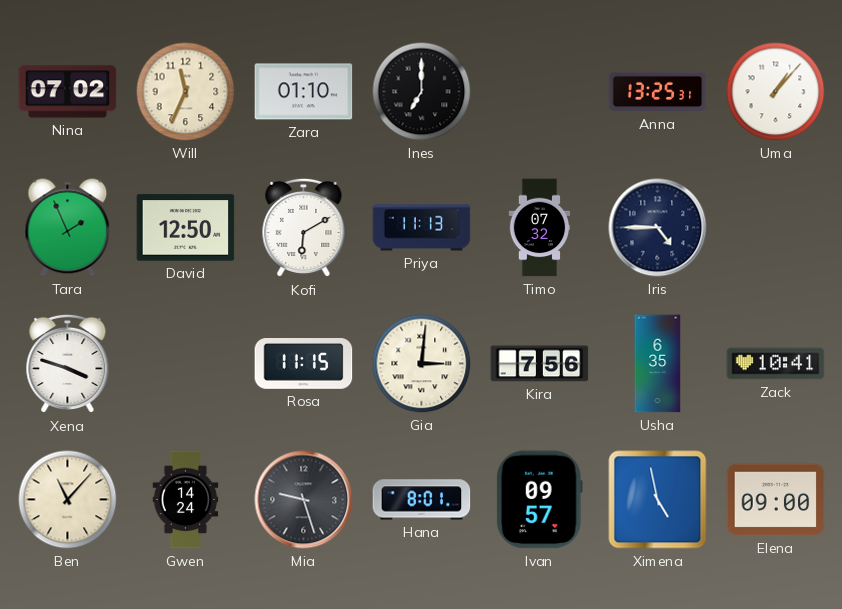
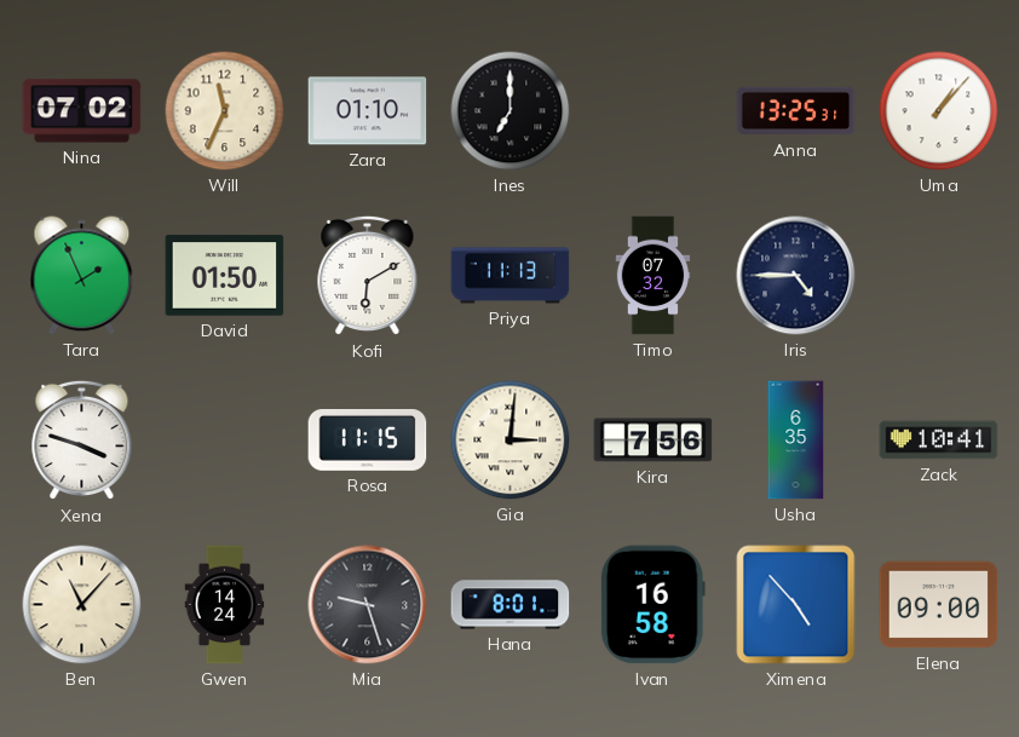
David: 12:50 -> 01:50 (225, 276)
Ivan: 09:57 -> 16:58 (652, 605)
Ximena: 4:58 -> 4:53 (796, 605)
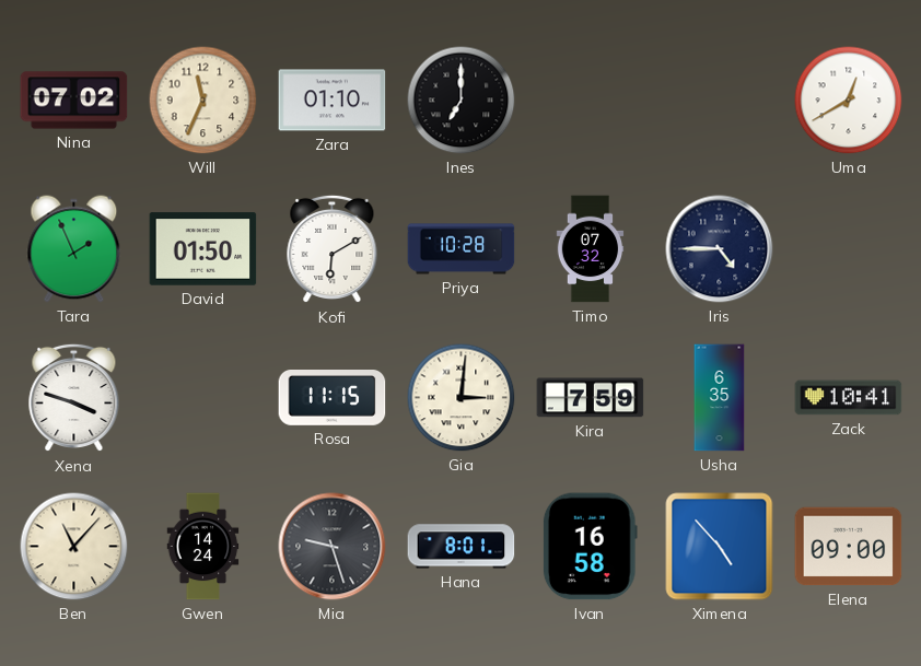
Anna: 13:25 -> none (796, 111)
Uma: 1:07 -> 12:40 (849, 101)
Priya: 11:13 -> 10:28 (462, 249)
Kira: 7:56 -> 7:59 (591, 398)
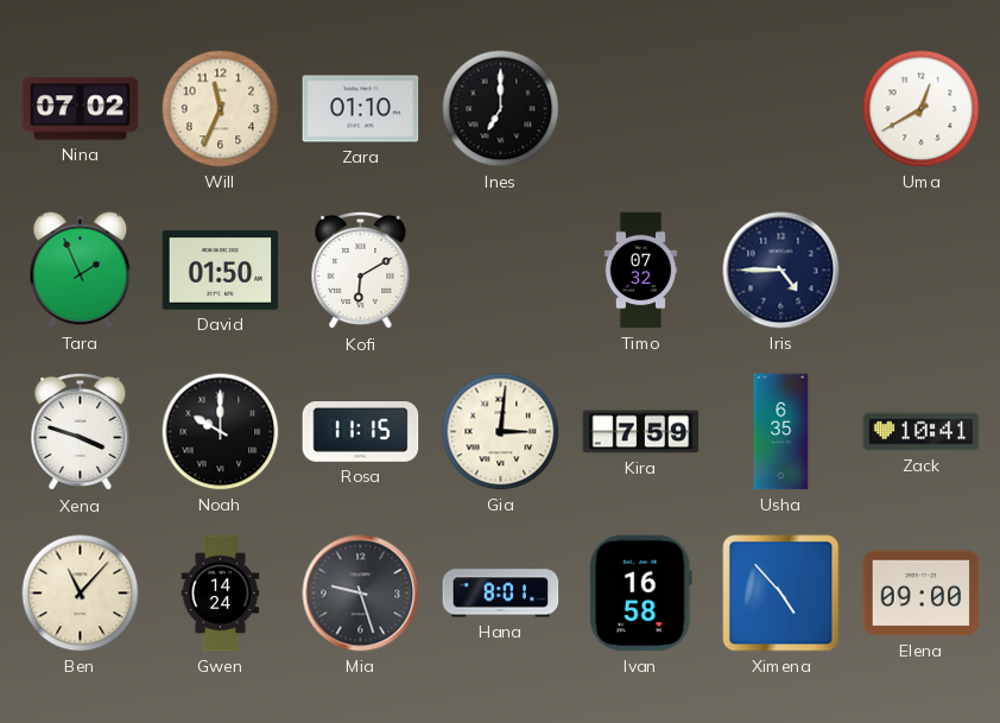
Priya: 10:28 -> none (462, 249)
Noah: none -> 10:00 (221, 432)
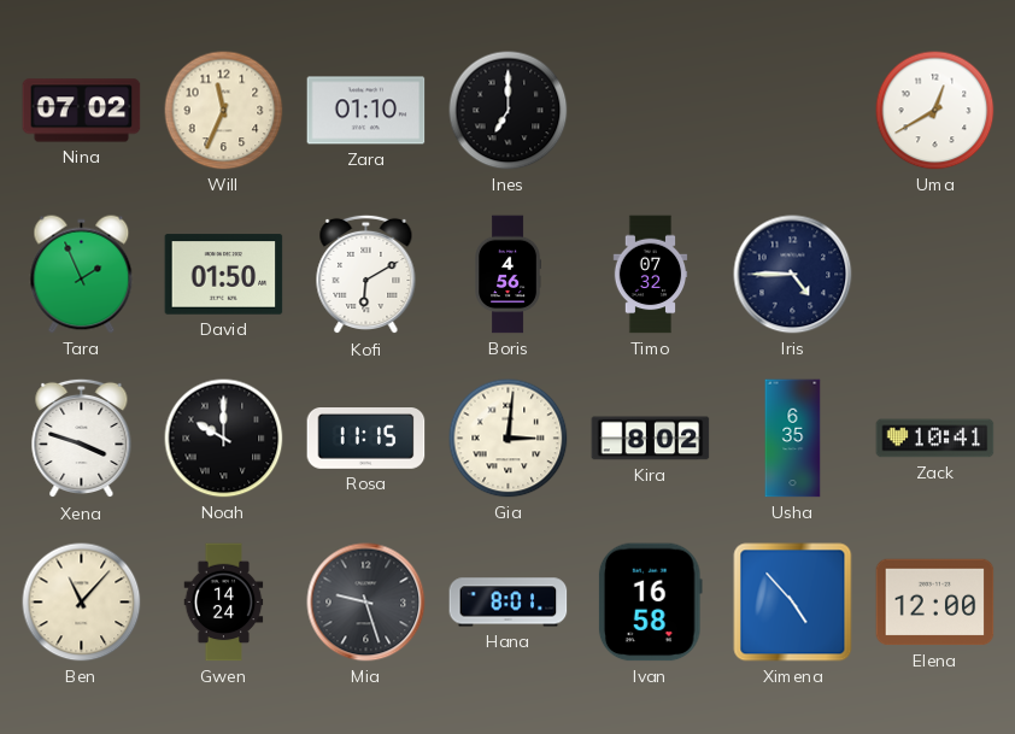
Boris: none -> 4:56 (507, 275)
Kira: 7:59 -> 8:02 (651, 439)
Elena: 09:00 -> 12:00 (935, 603)
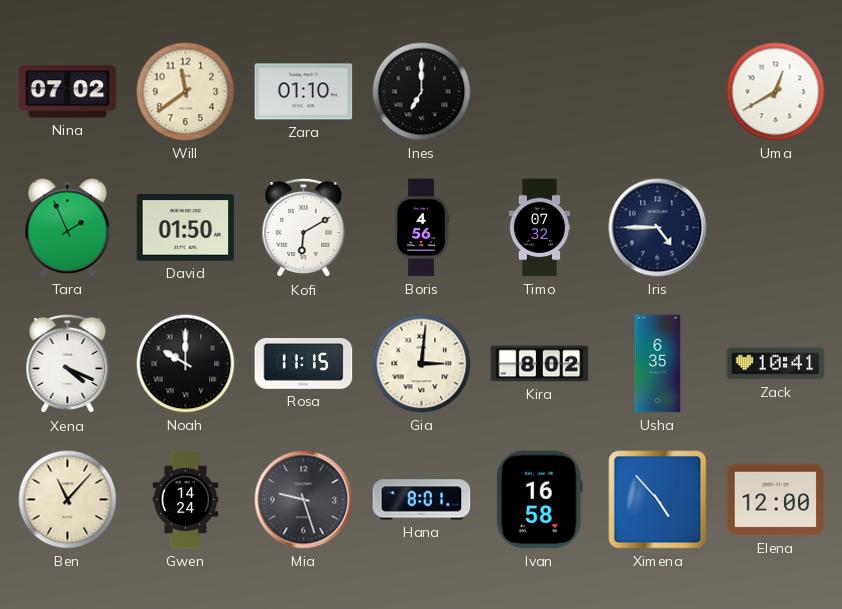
Will: 11:34 -> 11:39 (186, 92)
Xena: 3:48 -> 4:19 (68, 364)
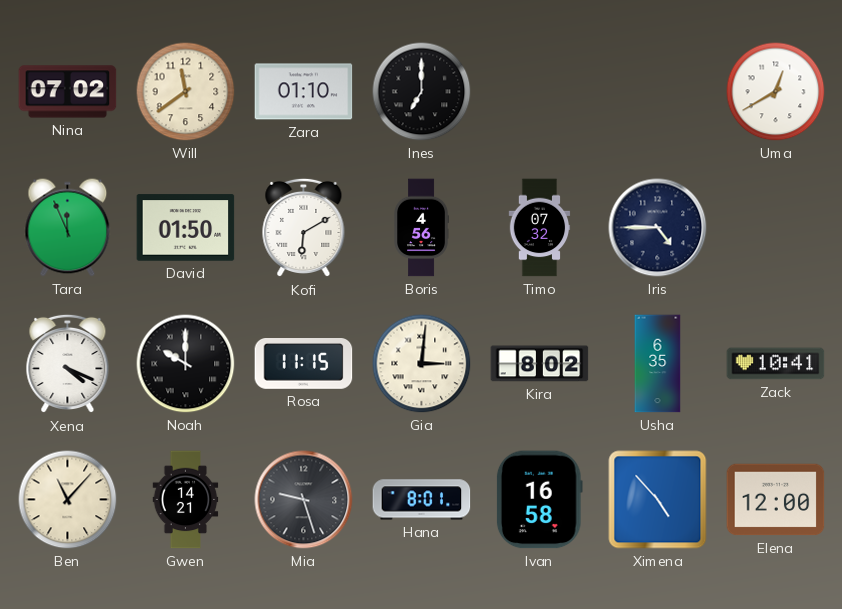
Tara: 1:56 -> 11:56 (68, 228)
Gwen: 14:24 -> 14:21 (186, 500)
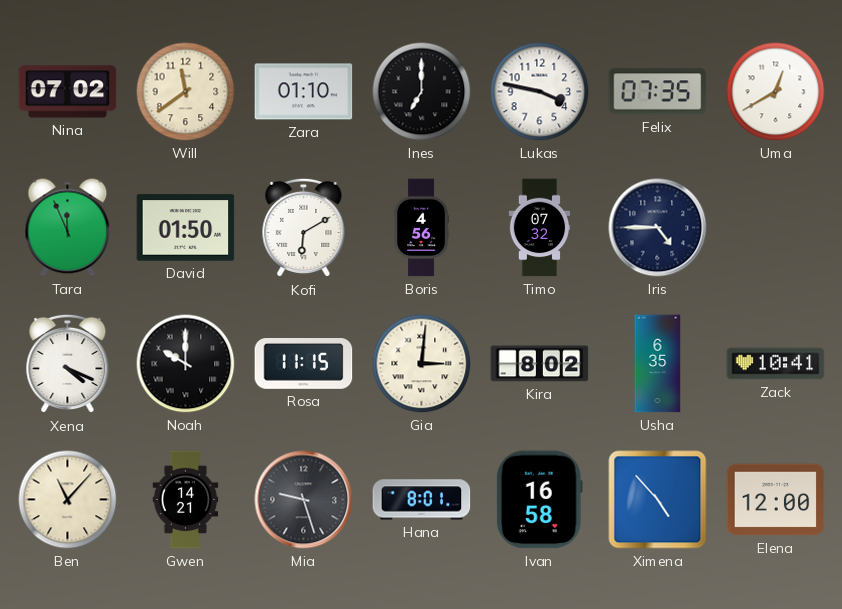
Lukas: none -> 3:47 (540, 92)
Felix: none -> 07:35 (658, 92)
